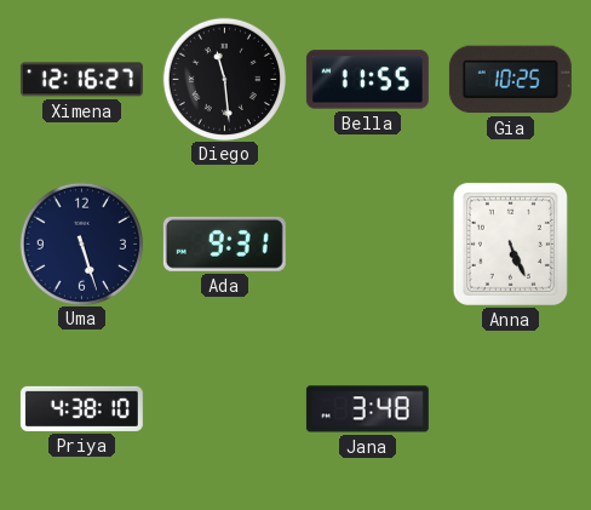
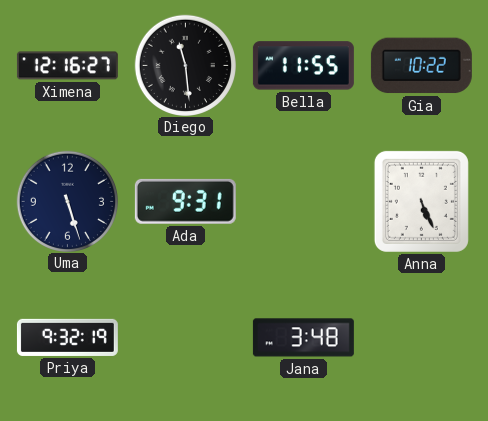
Gia: 10:25 -> 10:22 (421, 66)
Priya: 4:38 -> 9:32 (67, 337)
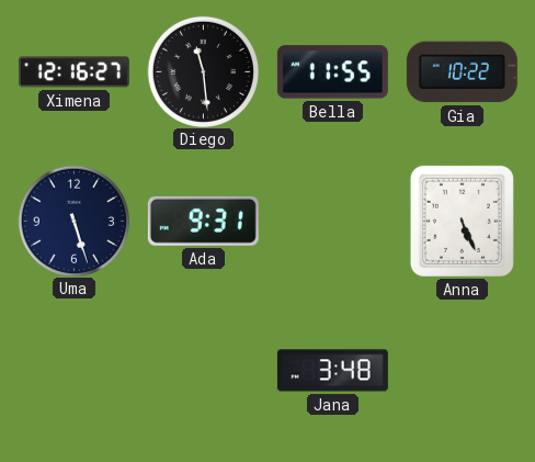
Priya: 9:32 -> none (67, 337)
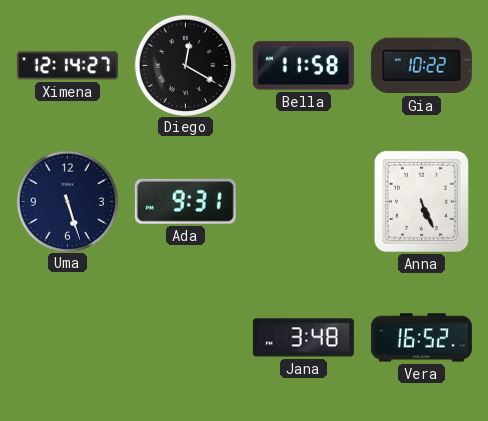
Ximena: 12:16 -> 12:14 (67, 66)
Diego: 11:29 -> 12:20 (185, 65)
Bella: 11:55 -> 11:58 (303, 66)
Vera: none -> 16:52 (421, 338)
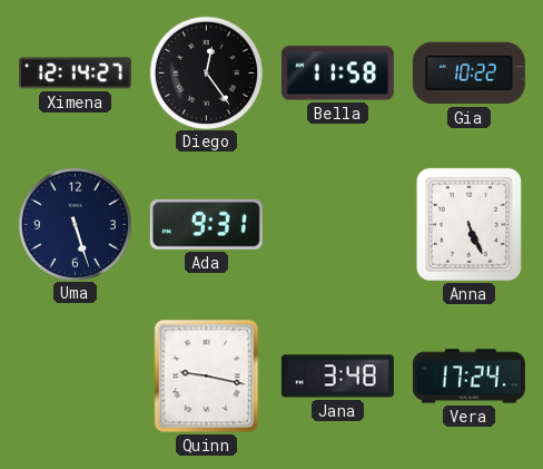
Diego: 12:20 -> 12:24 (206, 72)
Quinn: none -> 9:17 (207, 377)
Vera: 16:52 -> 17:24 (468, 377)
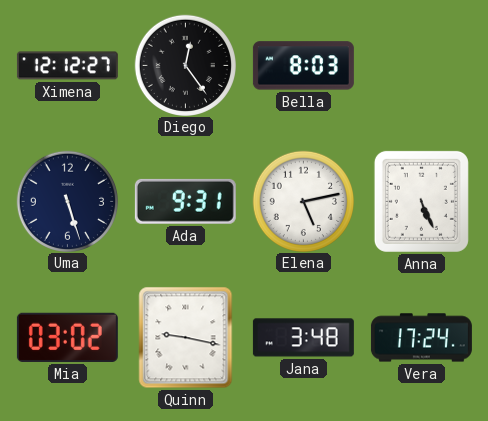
Ximena: 12:14 -> 12:12 (67, 66)
Bella: 11:58 -> 8:03 (303, 66)
Gia: 10:22 -> none (468, 74)
Elena: none -> 5:13 (303, 201)
Mia: none -> 03:02 (67, 337)
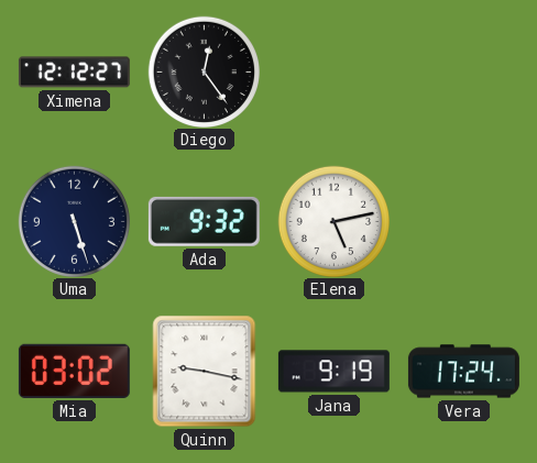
Bella: 8:03 -> none (303, 66)
Ada: 9:31 -> 9:32 (204, 221)
Anna: 5:26 -> none (421, 201)
Jana: 3:48 -> 9:19 (333, 372)
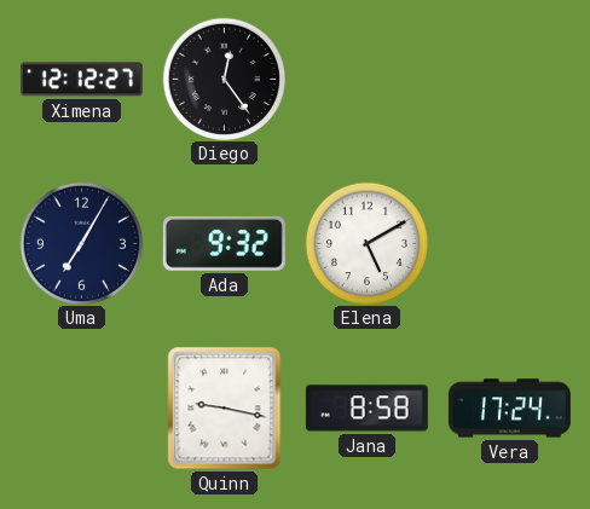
Uma: 5:27 -> 7:05 (81, 243)
Elena: 5:13 -> 5:10 (366, 243)
Mia: 03:02 -> none (74, 371)
Jana: 9:19 -> 8:58 (366, 409)
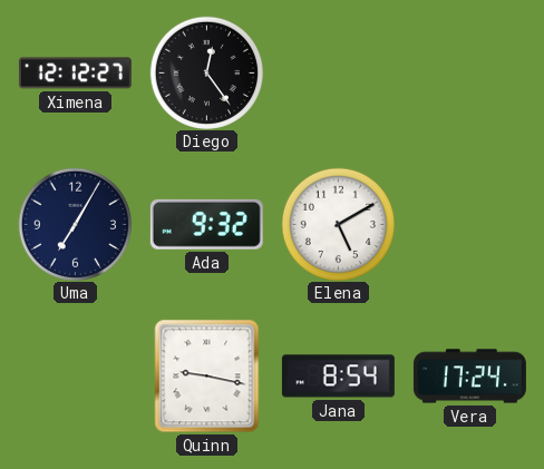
Jana: 8:58 -> 8:54 (338, 377)
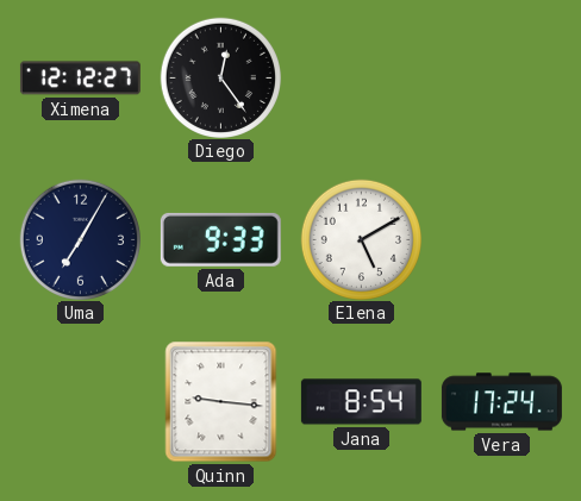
Ada: 9:32 -> 9:33 (220, 239)
Quinn: 9:17 -> 9:16 (221, 402)
